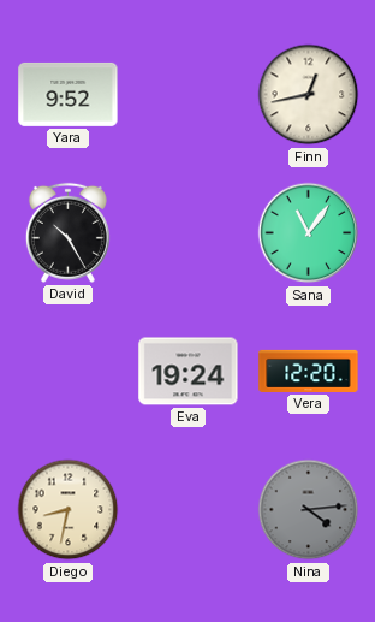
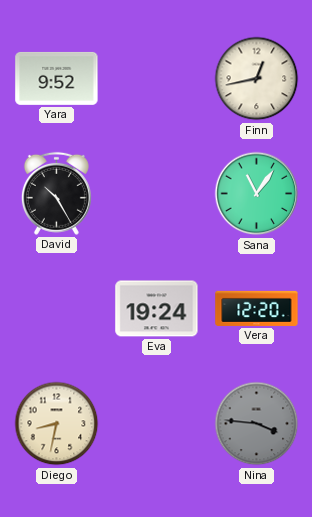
Nina: 4:14 -> 3:46 (257, 424)
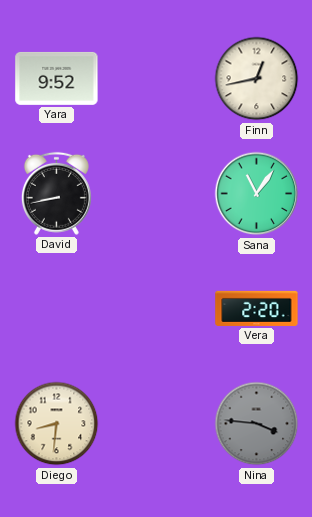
David: 10:25 -> 8:43 (56, 193)
Eva: 19:24 -> none (157, 309)
Vera: 12:20 -> 2:20 (257, 308)
Diego: 8:32 -> 8:31 (57, 424)
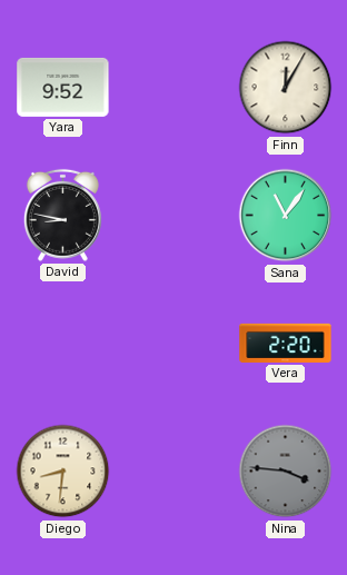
Finn: 12:43 -> 12:05 (286, 88)
David: 8:43 -> 8:47 (62, 215)
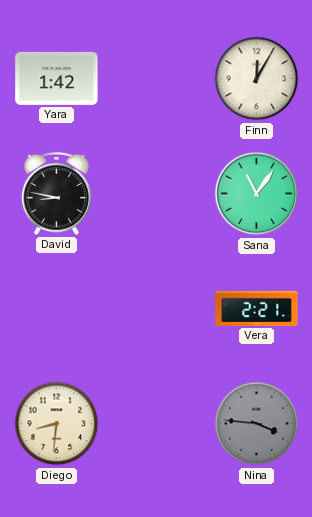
Yara: 9:52 -> 1:42 (57, 78)
Vera: 2:20 -> 2:21 (257, 308)
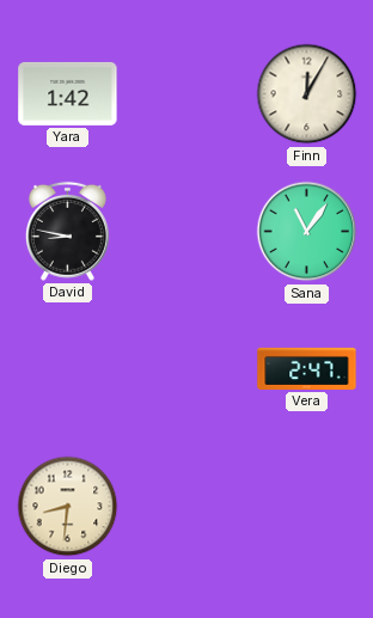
Vera: 2:21 -> 2:47 (307, 368)
Nina: 3:46 -> none (257, 424)
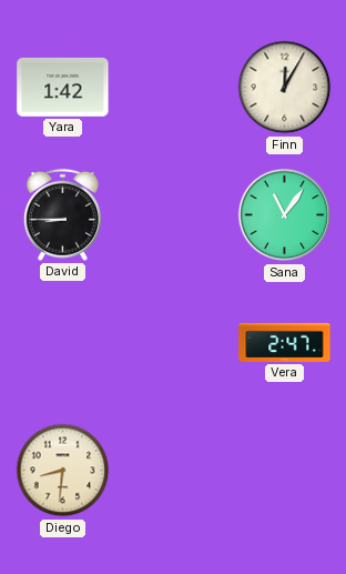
David: 8:47 -> 8:45 (62, 214)
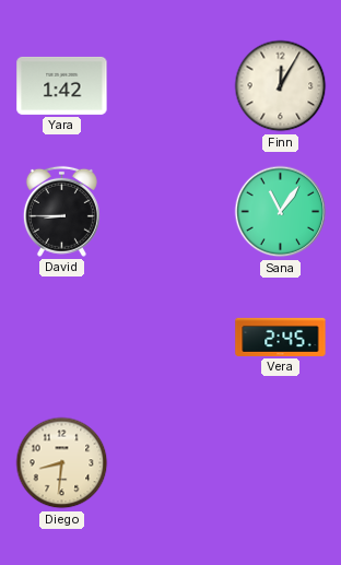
Vera: 2:47 -> 2:45 (281, 337)
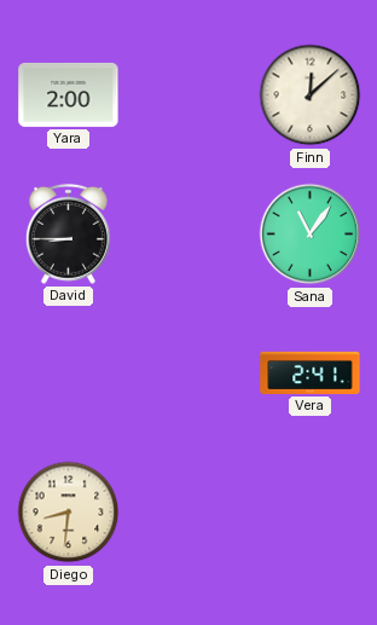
Yara: 1:42 -> 2:00 (69, 94)
Finn: 12:05 -> 12:08 (311, 96)
Vera: 2:45 -> 2:41 (311, 372)
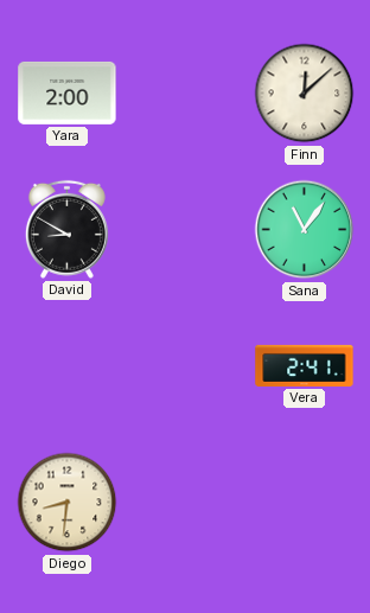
David: 8:45 -> 8:50 (66, 229)
